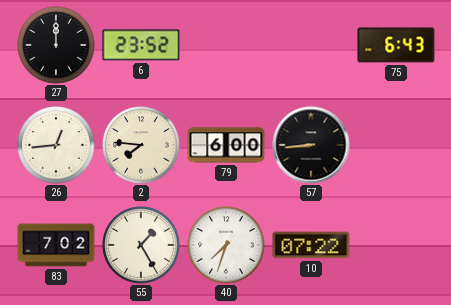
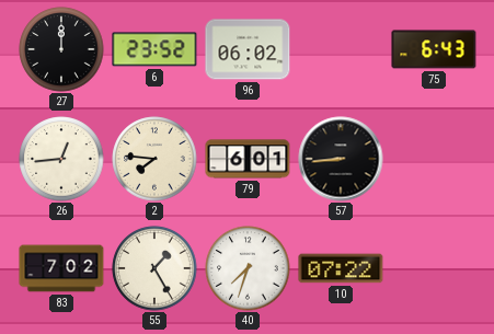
96: none -> 06:02 (248, 49)
79: 6:00 -> 6:01 (248, 159)
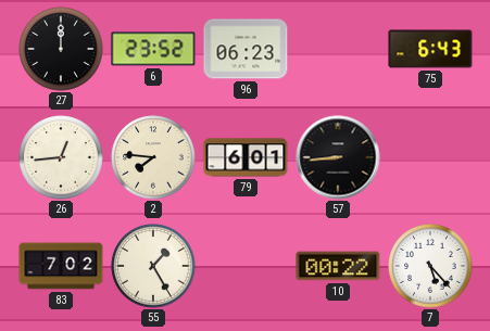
96: 06:02 -> 06:23 (246, 49)
40: 7:33 -> none (248, 268)
10: 07:22 -> 00:22 (338, 266)
7: none -> 5:23 (430, 266)
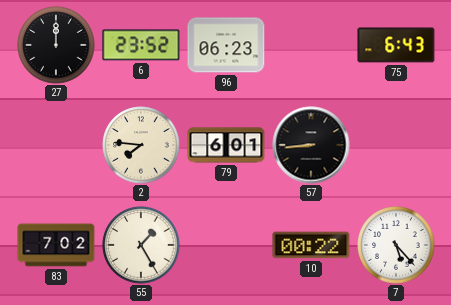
26: 12:44 -> none (61, 157)
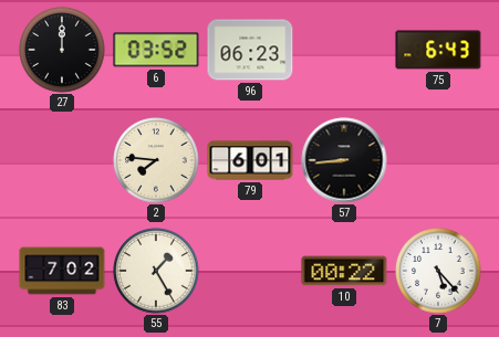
6: 23:52 -> 03:52 (156, 50)
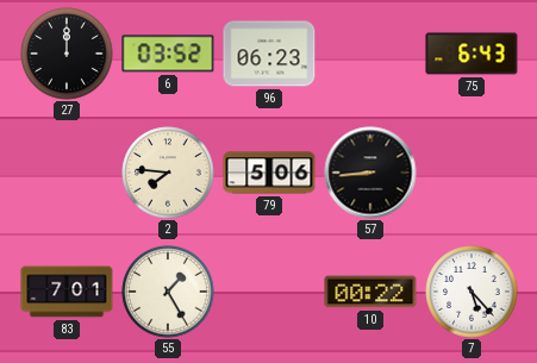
79: 6:01 -> 5:06 (269, 173)
83: 7:02 -> 7:01 (67, 292)
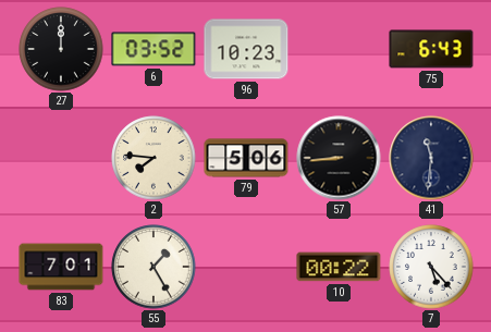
96: 06:23 -> 10:23 (246, 49)
41: none -> 11:31 (431, 158)
